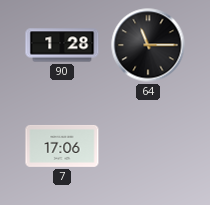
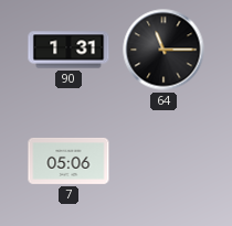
90: 1:28 -> 1:31 (68, 50)
7: 17:06 -> 05:06 (68, 161)
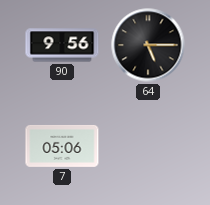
90: 1:31 -> 9:56 (62, 45)
64: 11:15 -> 5:15 (148, 45)
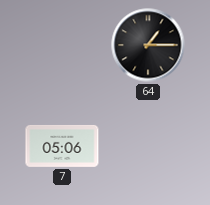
90: 9:56 -> none (62, 45)
64: 5:15 -> 1:15 (148, 45)
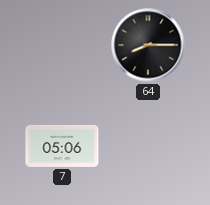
64: 1:15 -> 8:15 (148, 45)
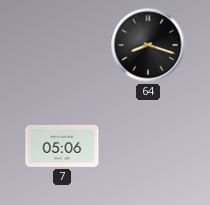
64: 8:15 -> 8:18 (148, 45)
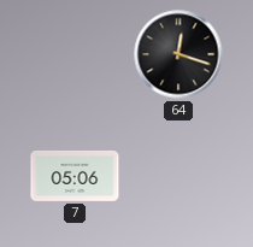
64: 8:18 -> 12:18 (178, 54)
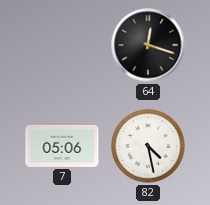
82: none -> 4:28 (148, 146)
